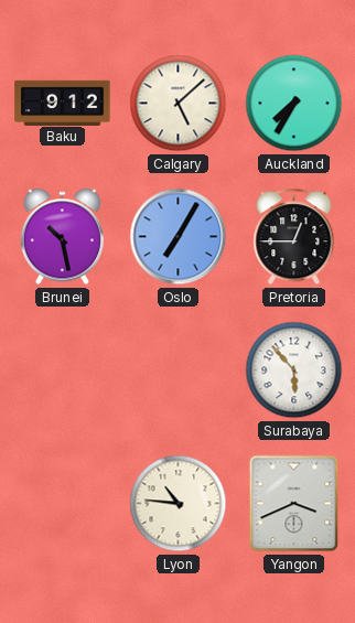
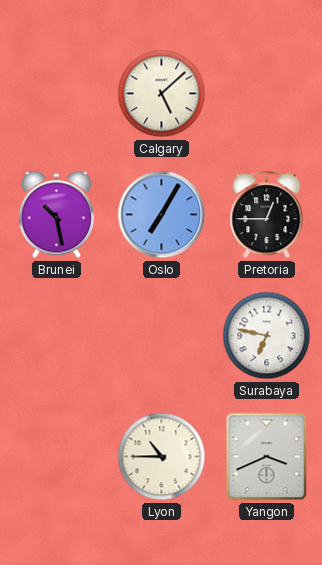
Baku: 9:12 -> none (63, 103)
Auckland: 7:35 -> none (294, 104)
Surabaya: 5:53 -> 6:47 (267, 336)
Lyon: 10:46 -> 10:45 (162, 457)
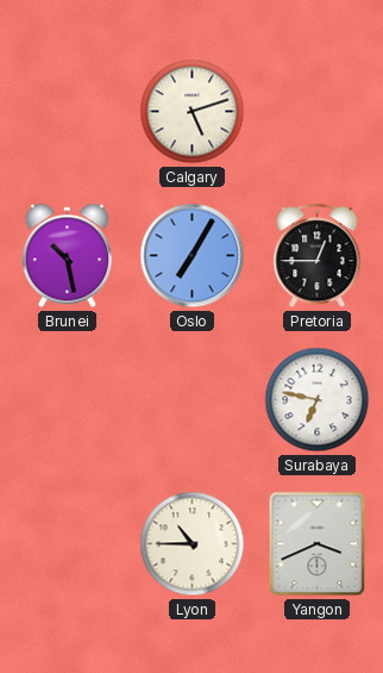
Calgary: 5:08 -> 5:12 (193, 112)
